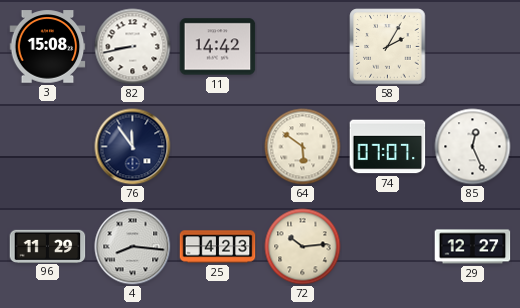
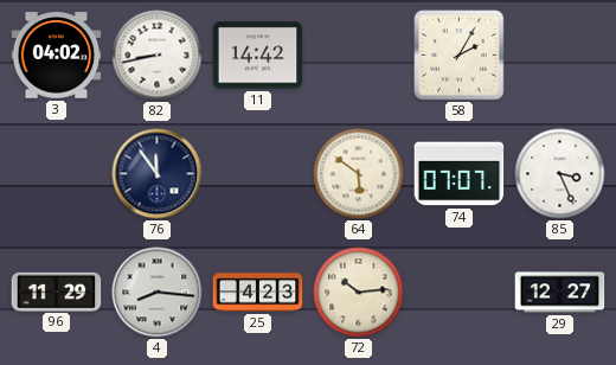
3: 15:08 -> 04:02 (57, 56)
85: 12:26 -> 3:26 (560, 174)
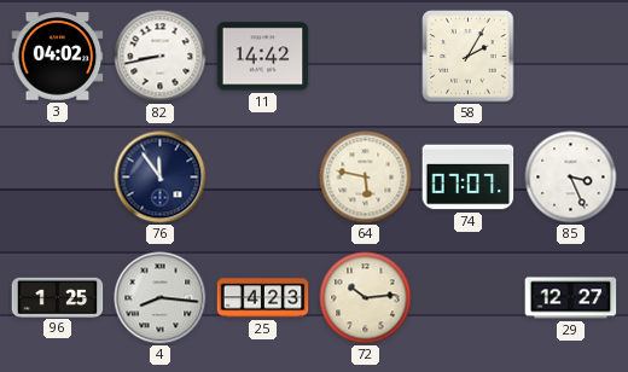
64: 5:51 -> 5:47 (366, 178)
96: 11:29 -> 1:25 (58, 297)
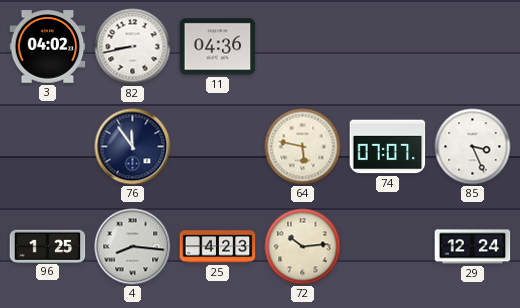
11: 14:42 -> 04:36 (218, 47)
58: 2:05 -> none (469, 57)
29: 12:27 -> 12:24 (473, 247)
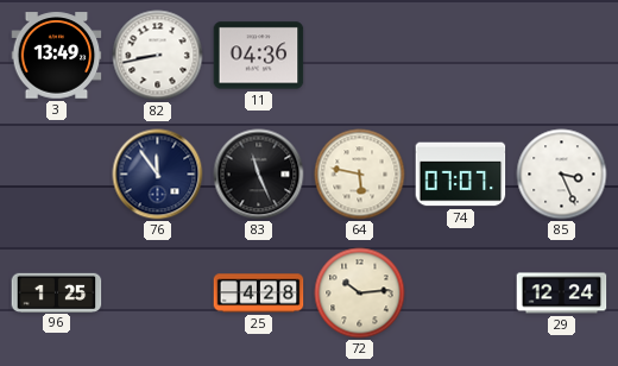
3: 04:02 -> 13:49 (57, 56)
83: none -> 11:26 (259, 175)
4: 8:16 -> none (133, 247)
25: 4:23 -> 4:28 (259, 294)
